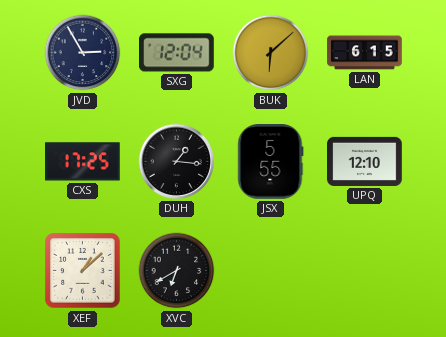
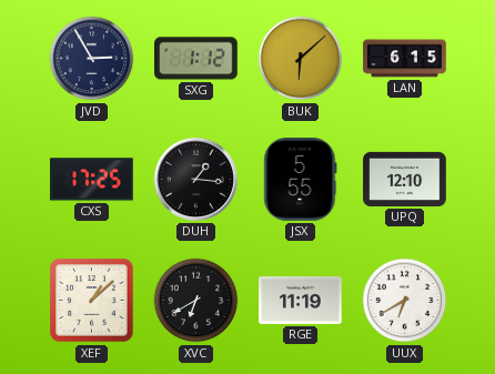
SXG: 12:04 -> 1:12 (196, 59)
RGE: none -> 11:19 (301, 300)
UUX: none -> 6:40 (405, 301)
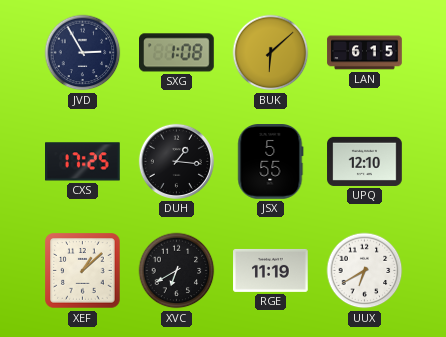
SXG: 1:12 -> 1:08 (177, 53)
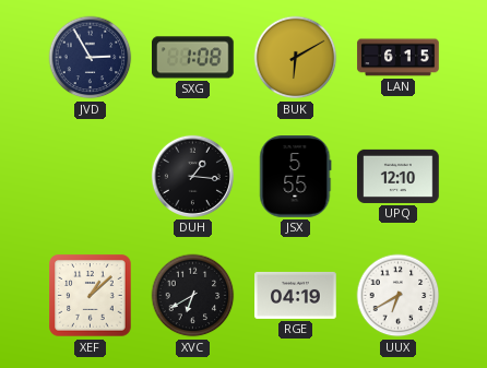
BUK: 6:08 -> 6:10 (296, 58)
CXS: 17:25 -> none (83, 162)
RGE: 11:19 -> 04:19 (296, 295)
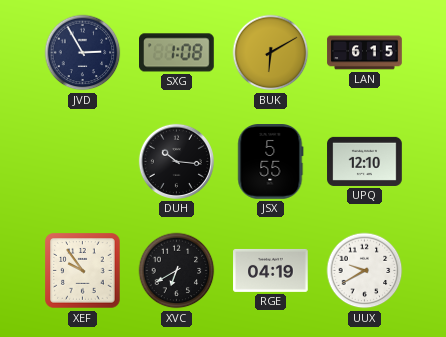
DUH: 1:16 -> 10:16 (176, 161)
XEF: 1:08 -> 9:54 (83, 271)
UUX: 6:40 -> 9:40 (365, 271)
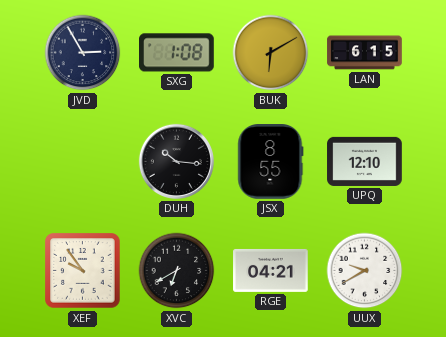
JSX: 5:55 -> 8:55 (271, 162)
RGE: 04:19 -> 04:21 (271, 270)
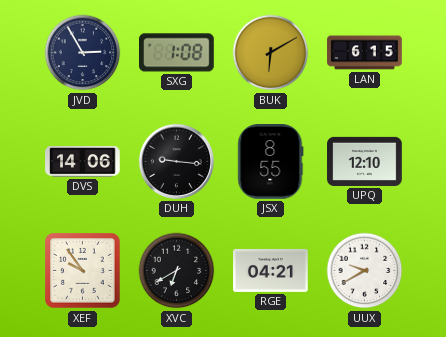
DVS: none -> 14:06 (83, 162)
DUH: 10:16 -> 9:16 (176, 161)
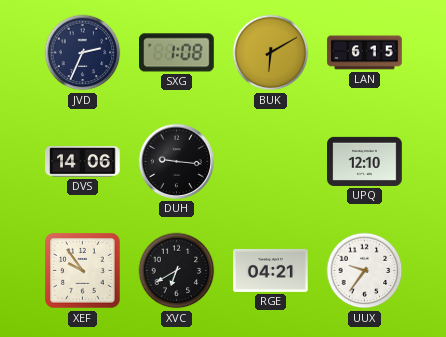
JVD: 2:55 -> 2:34 (83, 53)
JSX: 8:55 -> none (271, 162)
UUX: 9:40 -> 9:36 (365, 271)
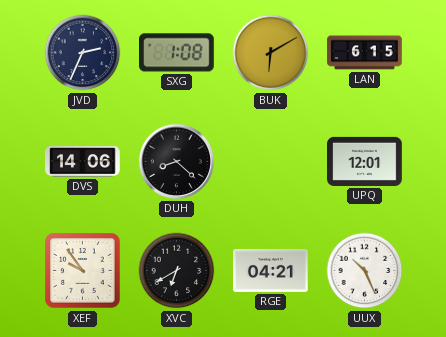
DUH: 9:16 -> 8:22 (176, 161)
UPQ: 12:10 -> 12:01 (365, 161)
UUX: 9:36 -> 10:26 (365, 271)
